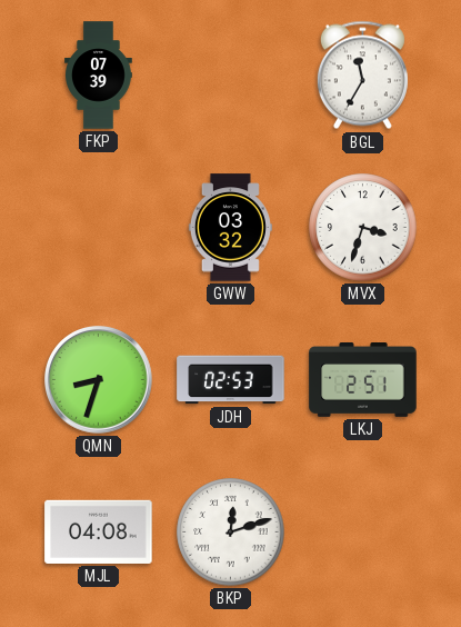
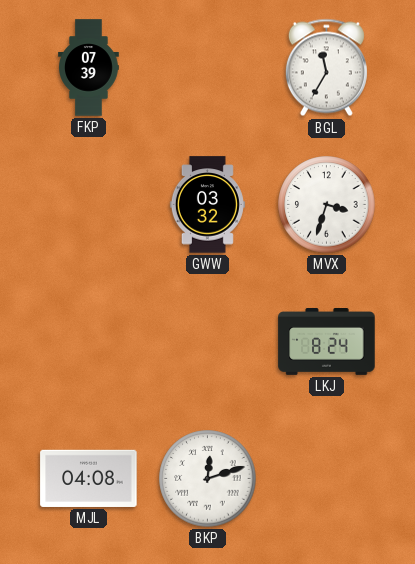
QMN: 8:33 -> none (99, 380)
JDH: 02:53 -> none (231, 380)
LKJ: 2:51 -> 8:24 (327, 342)
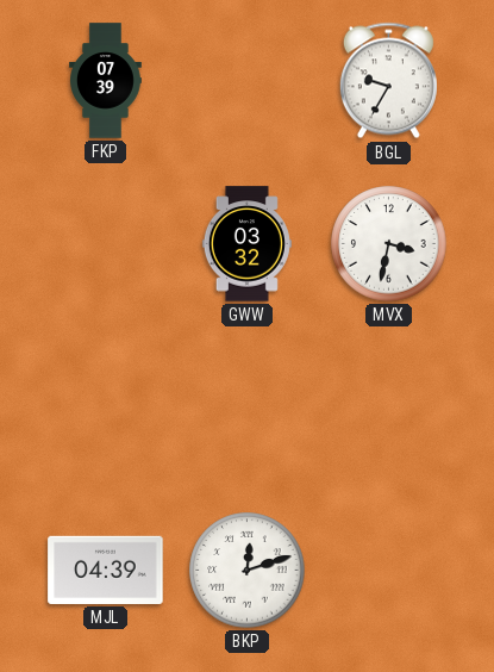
BGL: 11:35 -> 9:35 (388, 81)
MVX: 3:33 -> 3:32 (389, 244)
LKJ: 8:24 -> none (327, 342)
MJL: 04:08 -> 04:39 (106, 570)
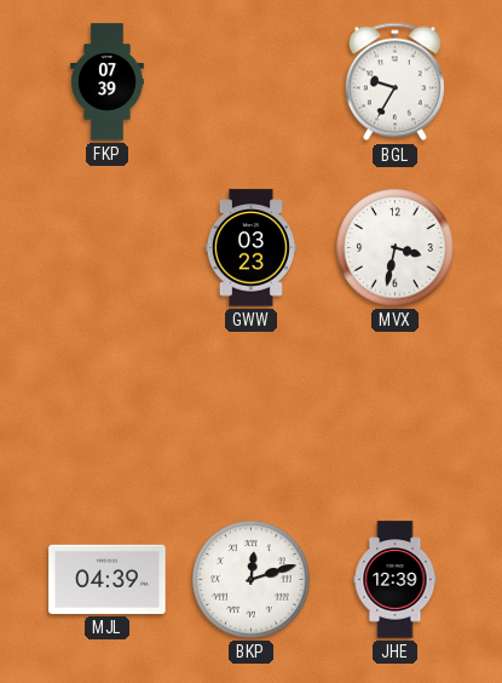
GWW: 03:32 -> 03:23 (250, 248)
JHE: none -> 12:39 (396, 580)
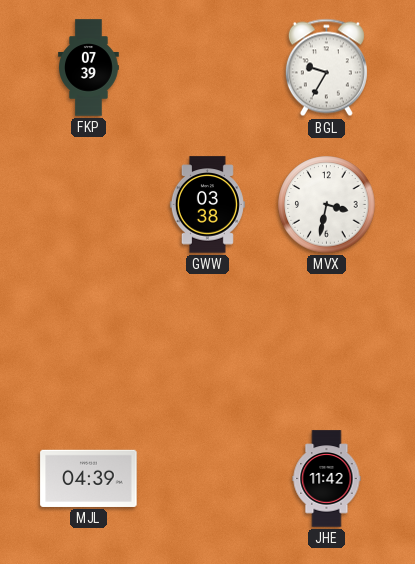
GWW: 03:23 -> 03:38 (207, 205)
BKP: 12:12 -> none (252, 580)
JHE: 12:39 -> 11:42 (327, 479)
